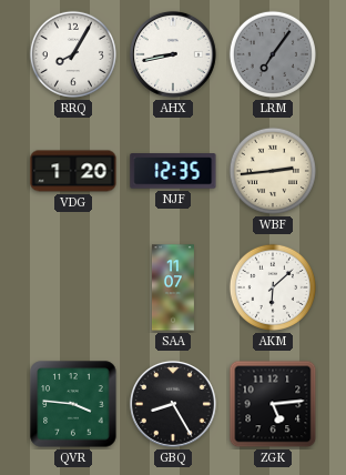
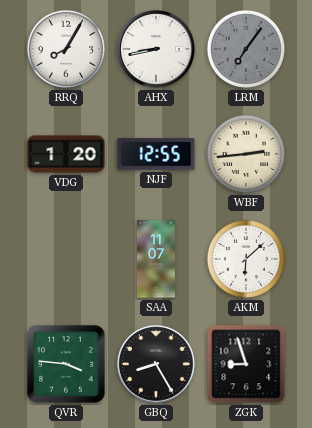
NJF: 12:35 -> 12:55 (156, 154)
ZGK: 5:14 -> 8:57 (246, 364)
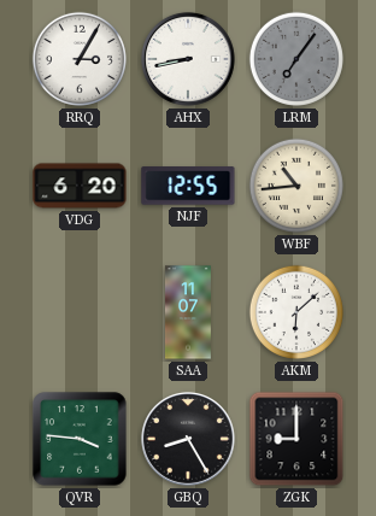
RRQ: 8:05 -> 3:05 (80, 59)
VDG: 1:20 -> 6:20 (80, 186)
WBF: 2:44 -> 10:44 (296, 186)
ZGK: 8:57 -> 9:00 (296, 439)
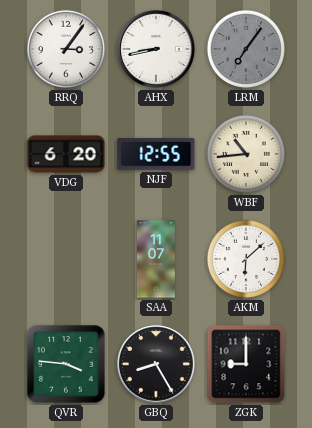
RRQ: 3:05 -> 3:06 (66, 49)
